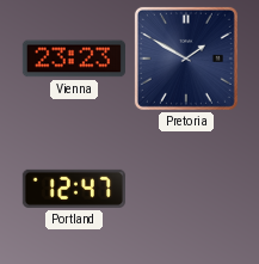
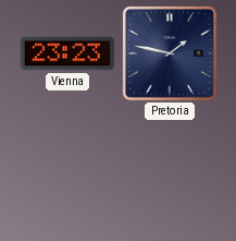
Pretoria: 1:50 -> 1:47 (170, 53)
Portland: 12:47 -> none (74, 189)
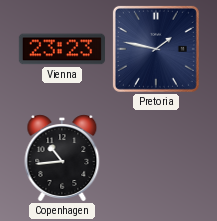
Copenhagen: none -> 10:44 (62, 158)
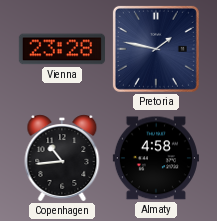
Vienna: 23:23 -> 23:28 (62, 49)
Almaty: none -> 4:58 (156, 158)
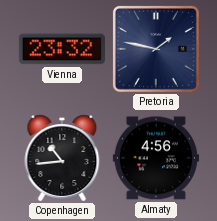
Vienna: 23:28 -> 23:32 (62, 49)
Almaty: 4:58 -> 4:56 (156, 158)
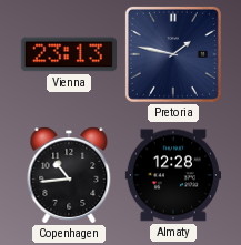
Vienna: 23:32 -> 23:13 (69, 54)
Almaty: 4:56 -> 12:28 (173, 175)
